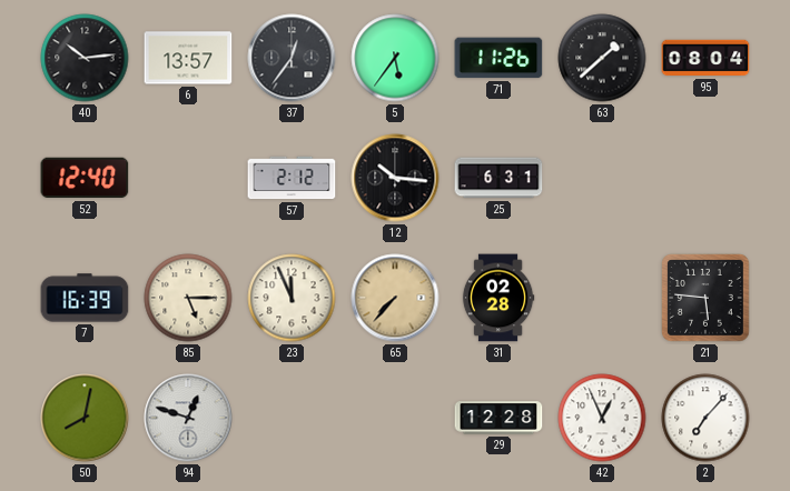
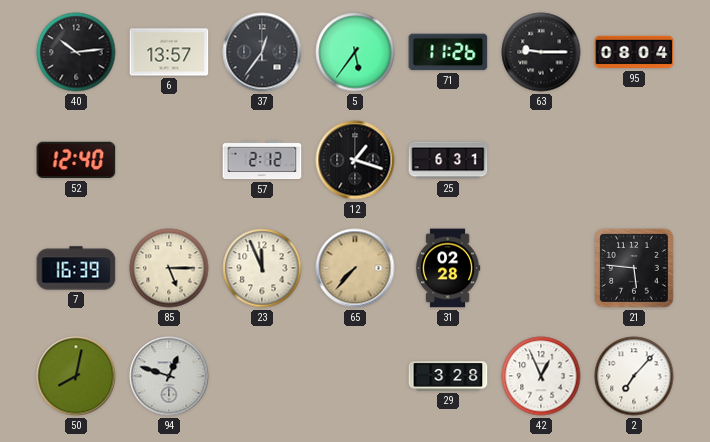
63: 1:38 -> 9:15 (541, 52)
12: 10:16 -> 1:18 (355, 160)
29: 12:28 -> 3:28 (448, 376)
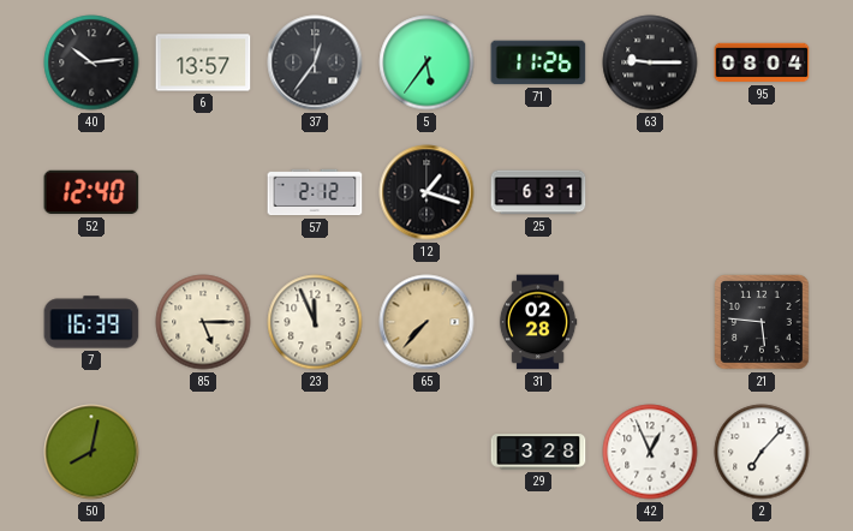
94: 12:48 -> none (169, 376)
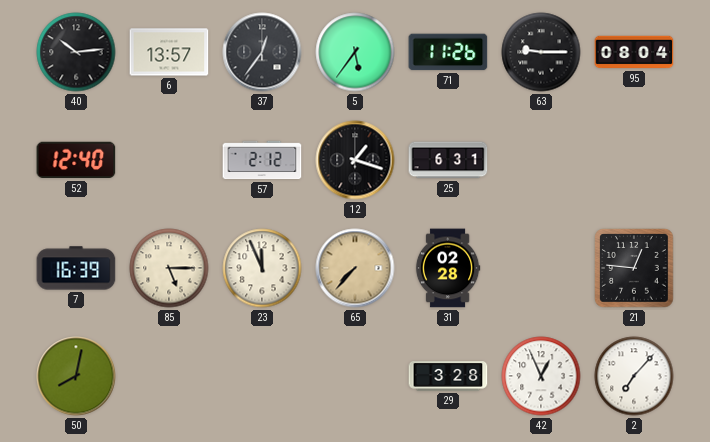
21: 5:46 -> 12:46 (634, 268)
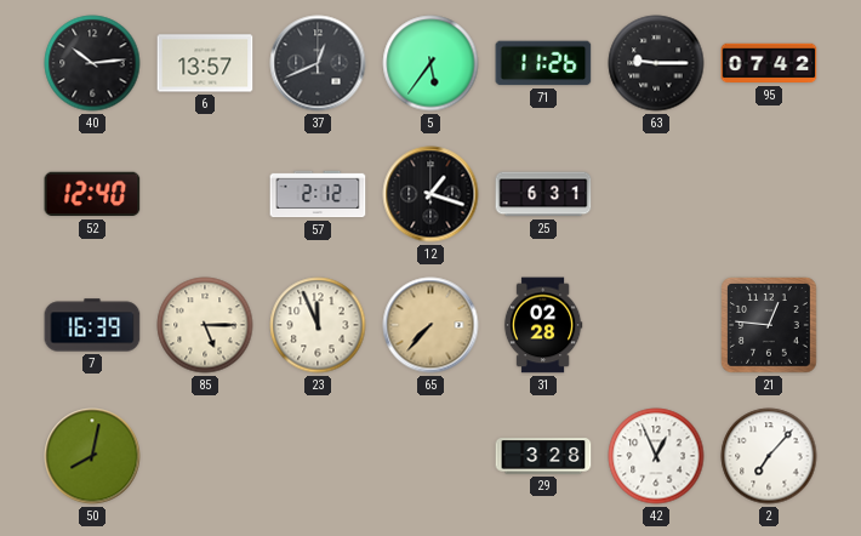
37: 12:36 -> 12:41 (318, 63)
95: 08:04 -> 07:42 (769, 63)
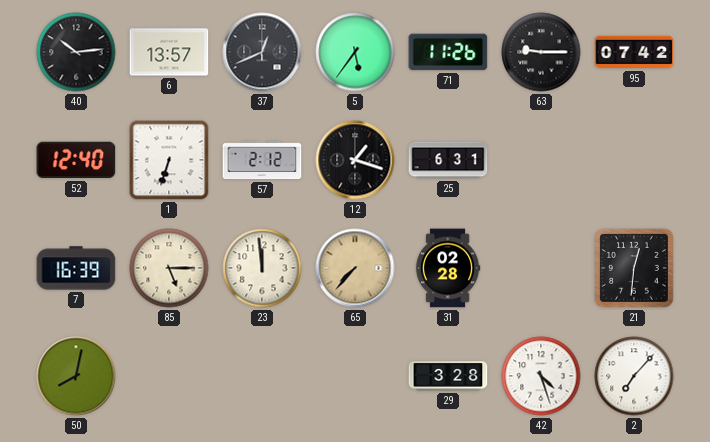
1: none -> 6:33 (169, 160)
23: 11:56 -> 11:59 (262, 268)
21: 12:46 -> 12:31 (634, 268)
42: 12:56 -> 4:27 (541, 376)
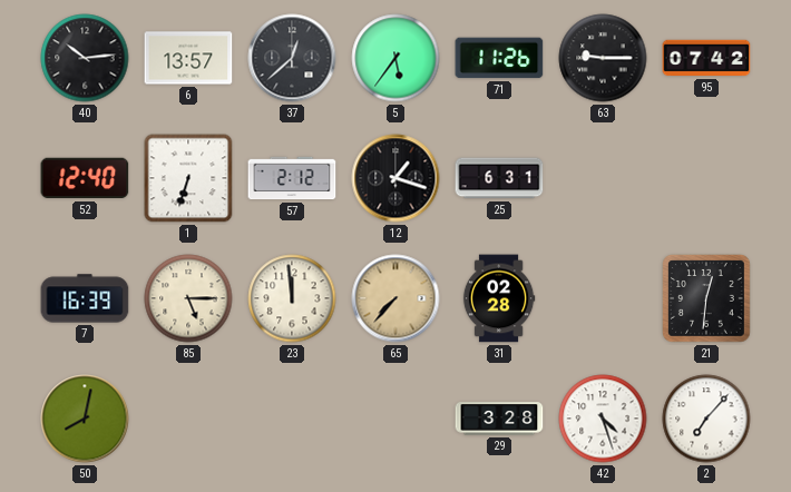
37: 12:41 -> 12:38 (292, 58)
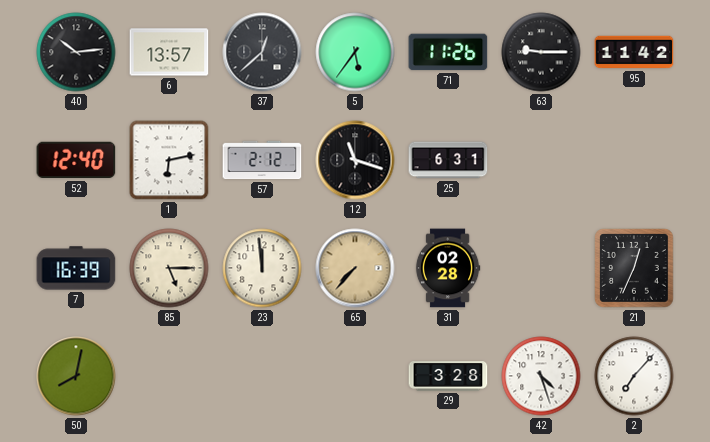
95: 07:42 -> 11:42 (634, 52)
1: 6:33 -> 6:13 (169, 160)
12: 1:18 -> 11:18 (355, 160)
21: 12:31 -> 12:34 (634, 268)
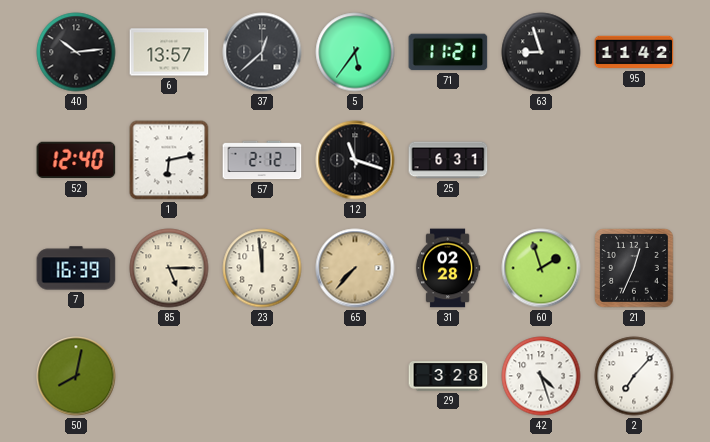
71: 11:26 -> 11:21 (448, 52)
63: 9:15 -> 8:57 (541, 52)
60: none -> 1:57 (541, 268)
